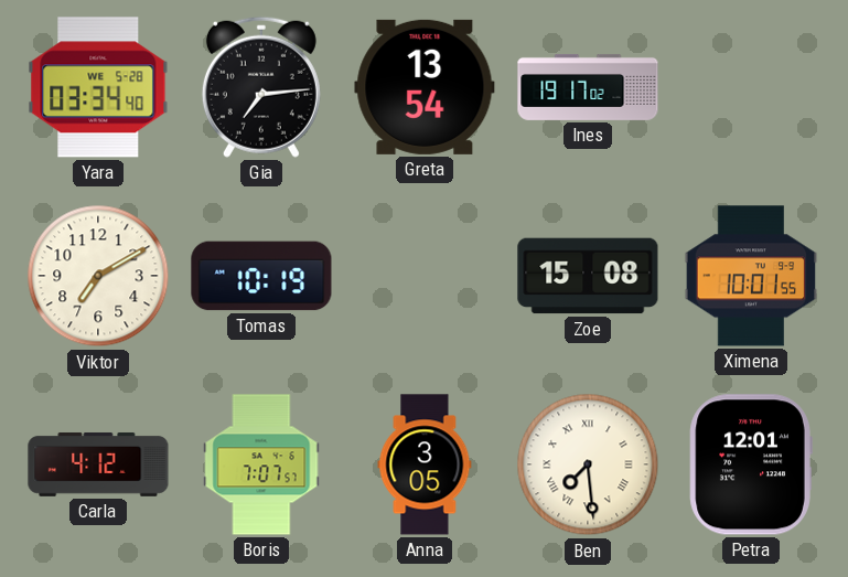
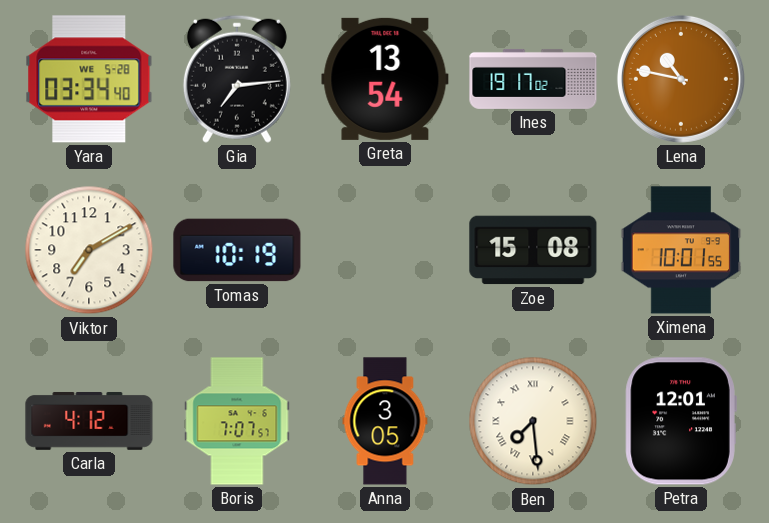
Lena: none -> 10:47 (681, 79)
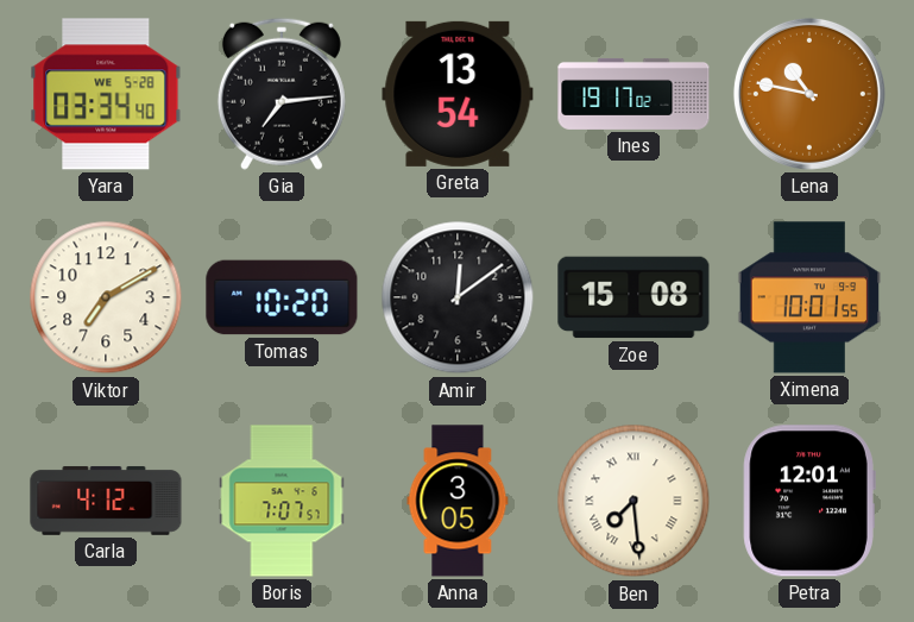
Tomas: 10:19 -> 10:20 (282, 297)
Amir: none -> 12:09 (458, 297)
